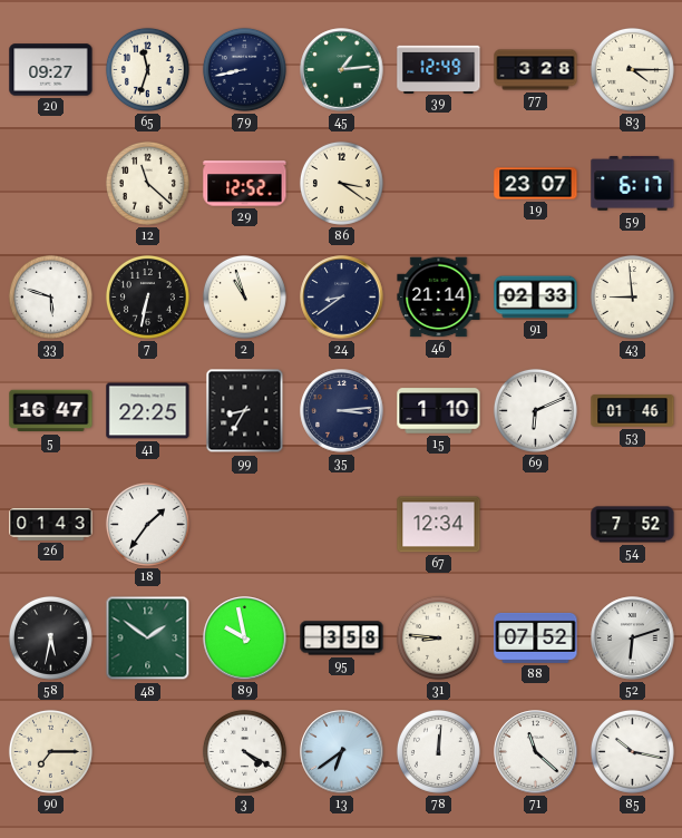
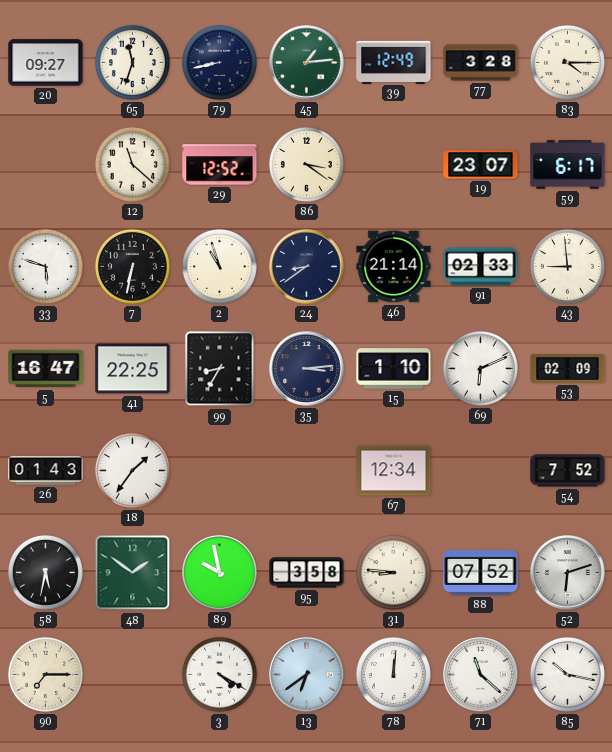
53: 01:46 -> 02:09 (568, 369)
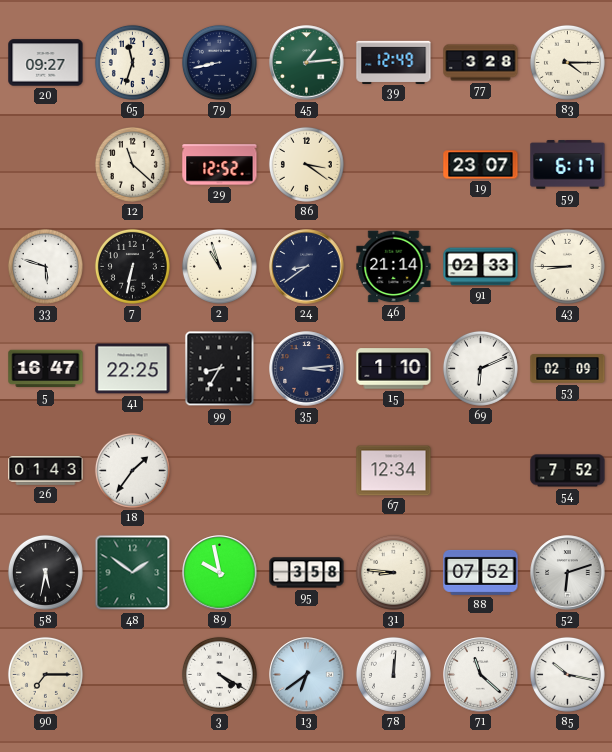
43: 8:59 -> 8:45 (567, 266)
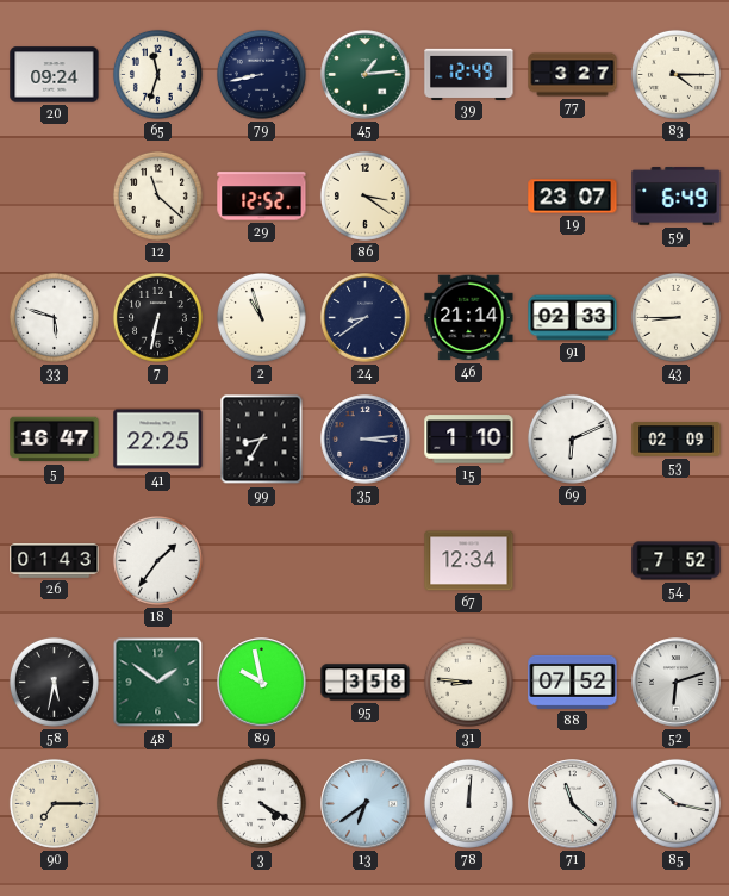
20: 09:27 -> 09:24 (55, 75)
77: 3:28 -> 3:27 (573, 75)
59: 6:17 -> 6:49 (677, 197)
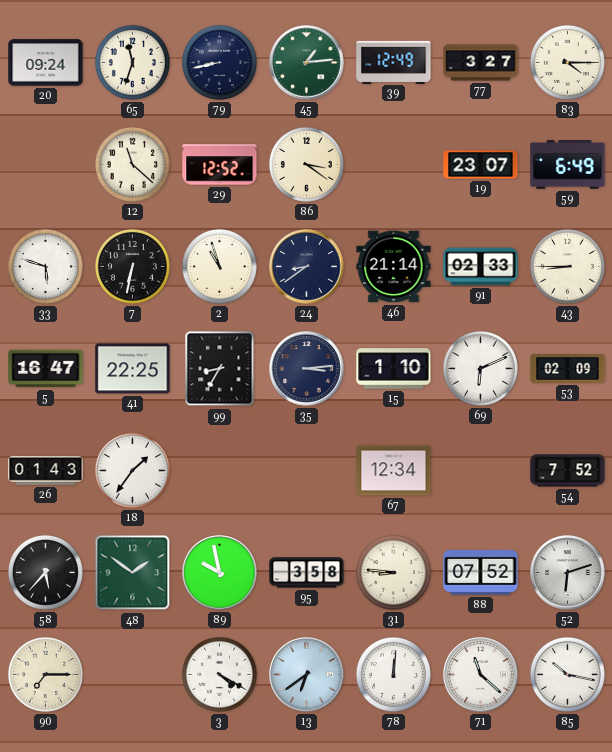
58: 5:32 -> 5:37 (45, 572)
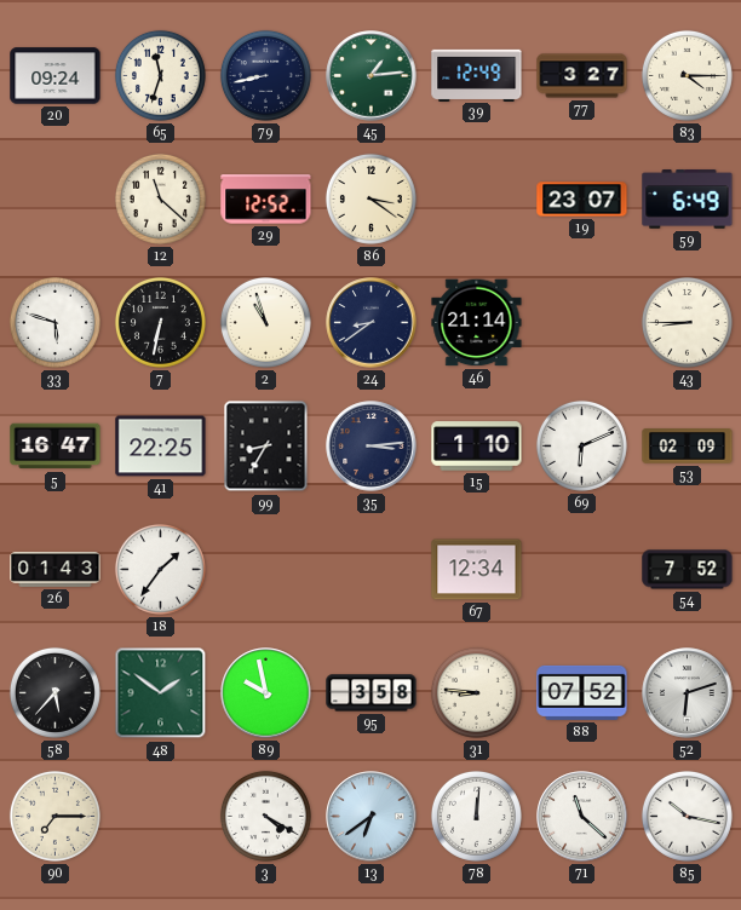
91: 02:33 -> none (481, 267)
